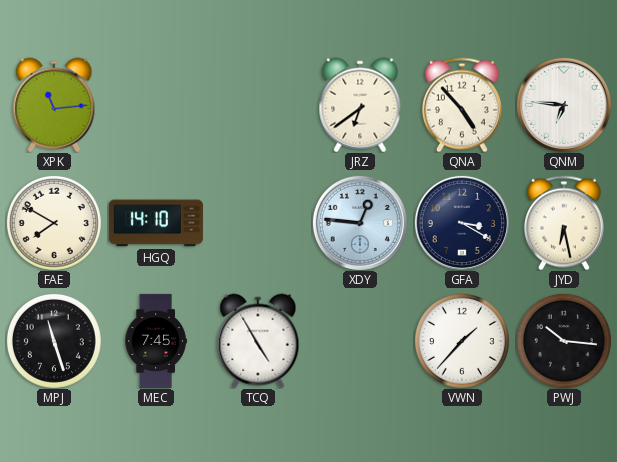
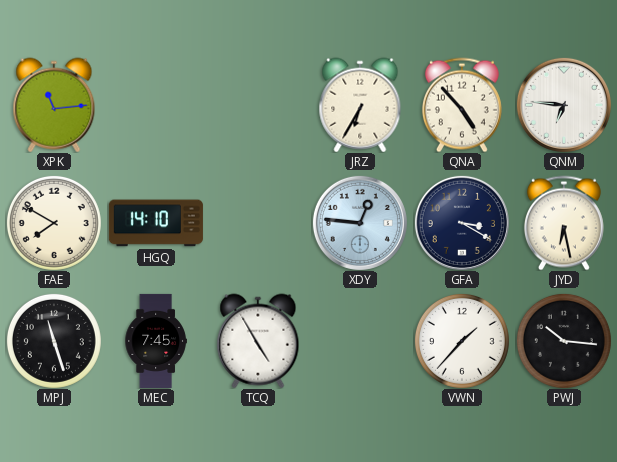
JRZ: 6:39 -> 6:35 (360, 105)
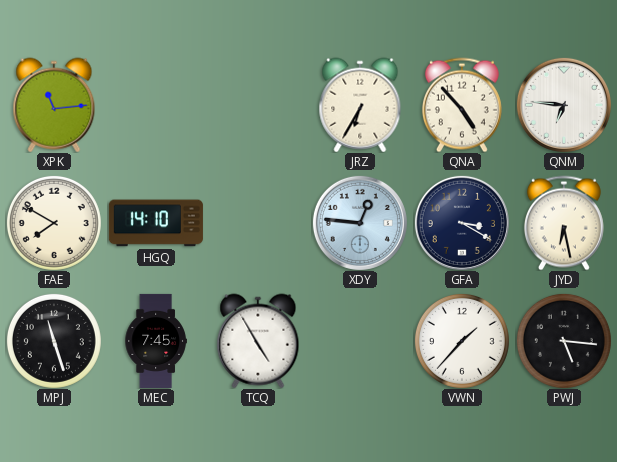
PWJ: 10:16 -> 5:16 (564, 341)
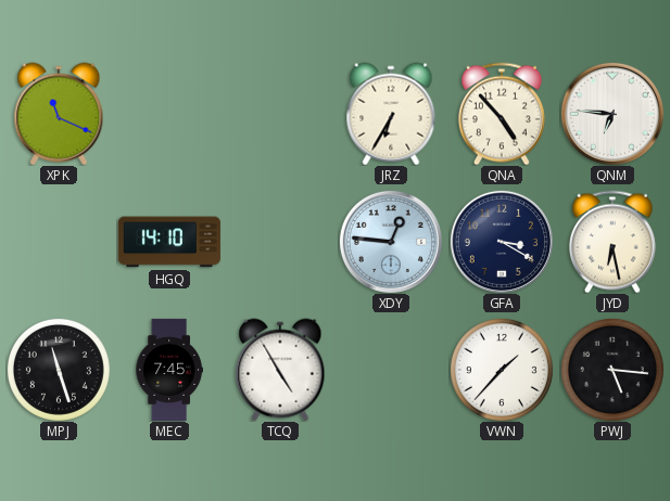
XPK: 11:14 -> 11:19 (59, 114)
FAE: 7:50 -> none (54, 223)
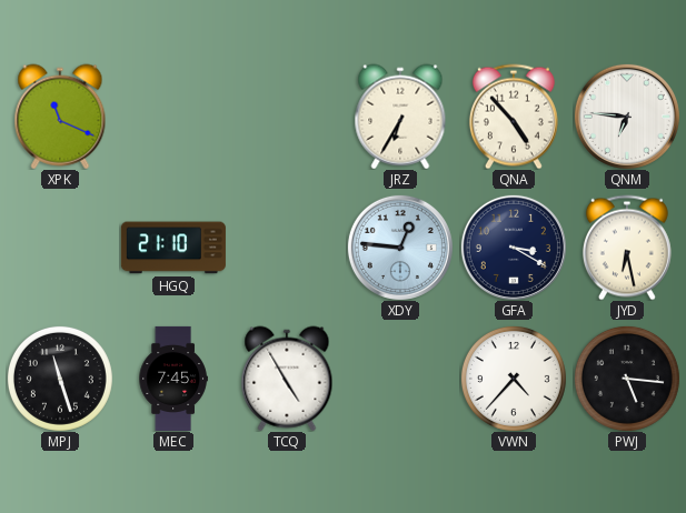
HGQ: 14:10 -> 21:10 (173, 248)
VWN: 1:37 -> 4:37 (514, 379)
